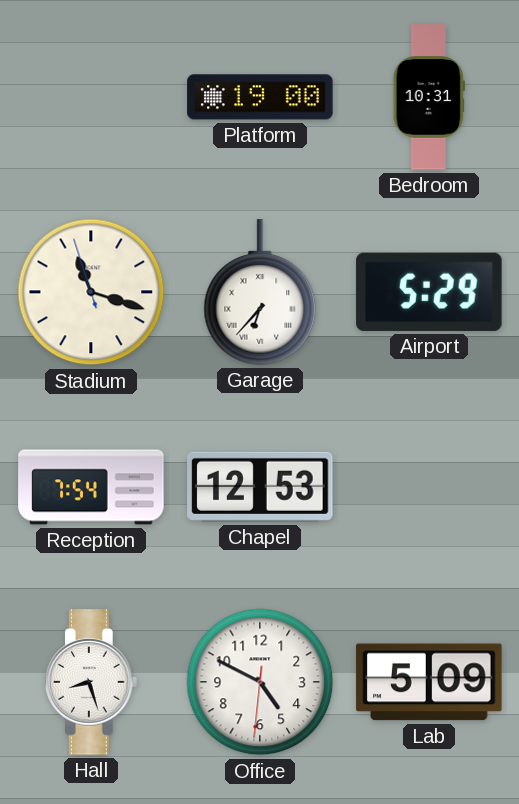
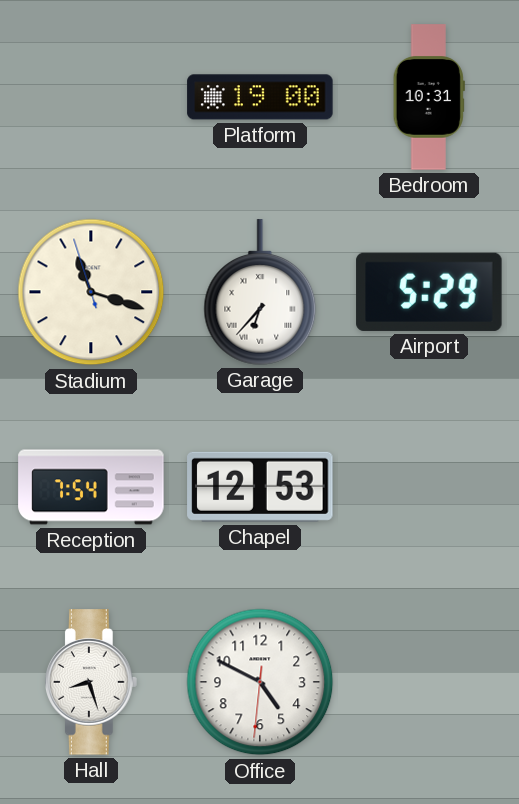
Lab: 5:09 -> none (429, 682)
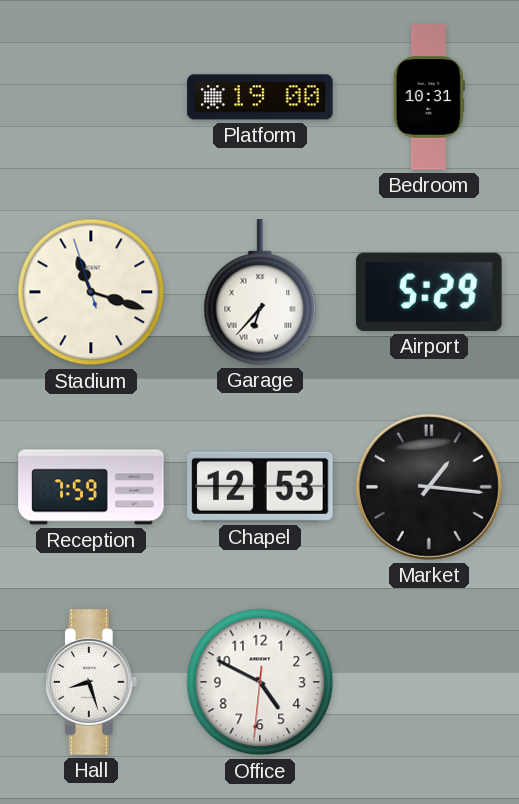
Reception: 7:54 -> 7:59 (91, 487)
Market: none -> 1:16 (429, 487)
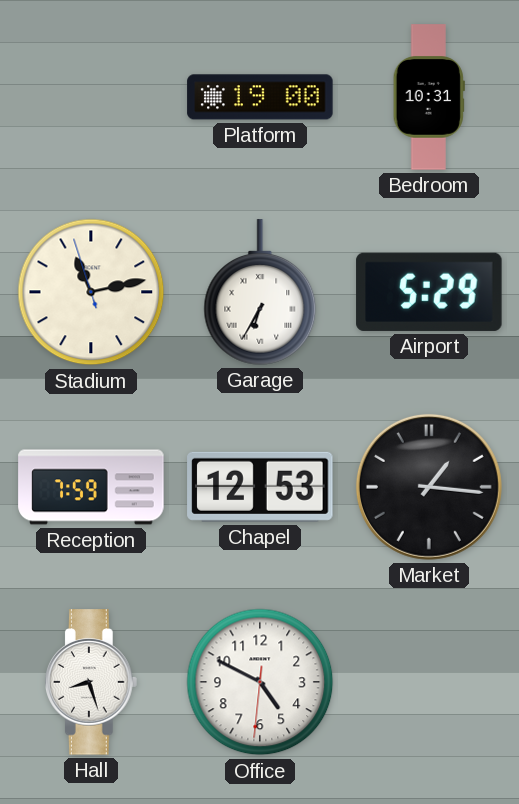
Stadium: 11:17 -> 11:12 (91, 292)
Garage: 6:37 -> 6:35 (260, 292)
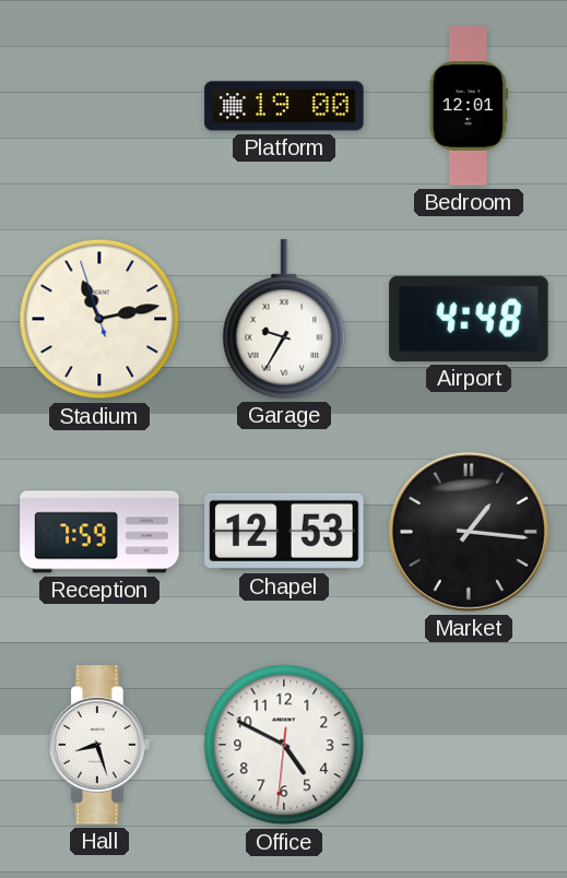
Bedroom: 10:31 -> 12:01 (469, 106)
Garage: 6:35 -> 9:35 (284, 319)
Airport: 5:29 -> 4:48 (469, 319)
